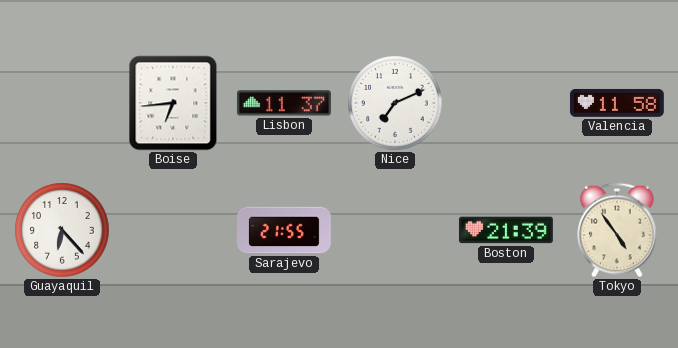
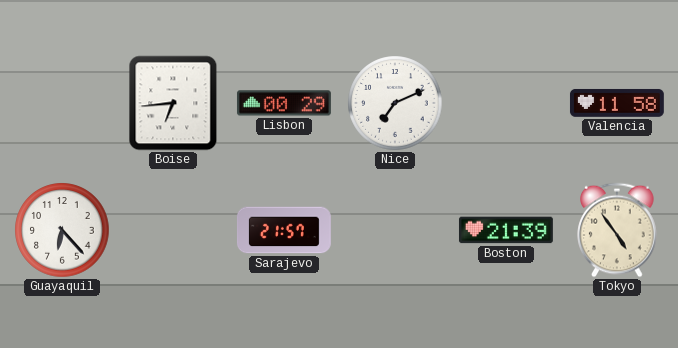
Lisbon: 11:37 -> 00:29 (284, 103)
Sarajevo: 21:55 -> 21:57 (284, 230)
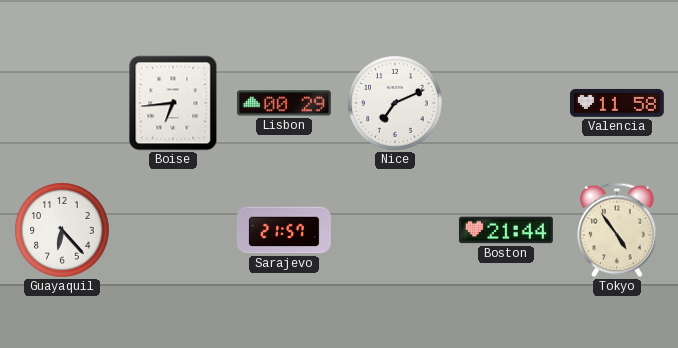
Boston: 21:39 -> 21:44 (506, 230)
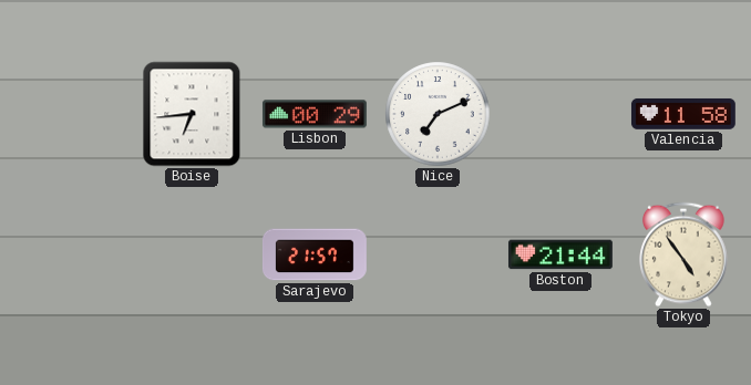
Guayaquil: 6:23 -> none (62, 230)
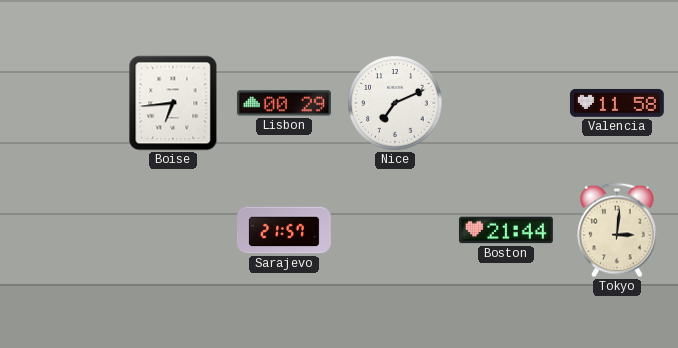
Tokyo: 4:54 -> 3:01 (617, 230)
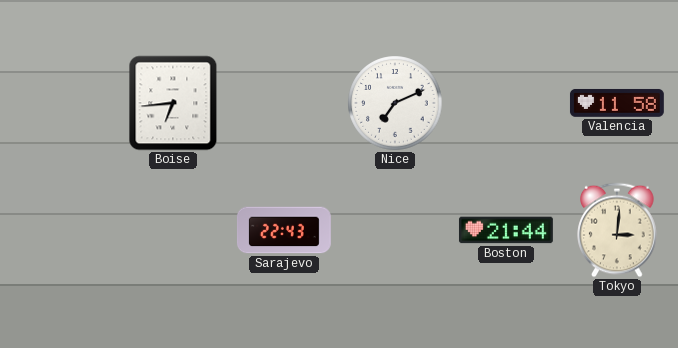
Lisbon: 00:29 -> none (284, 103)
Sarajevo: 21:57 -> 22:43 (284, 230)
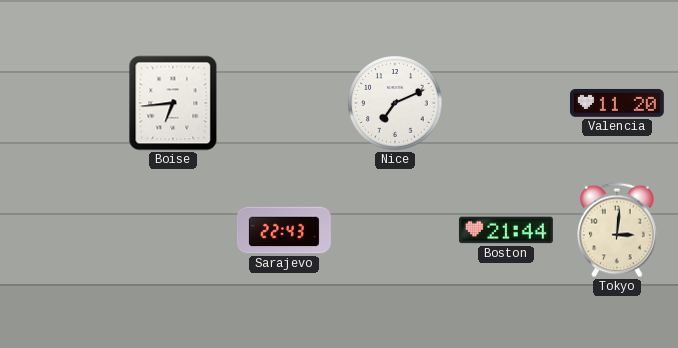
Valencia: 11:58 -> 11:20 (617, 103)
